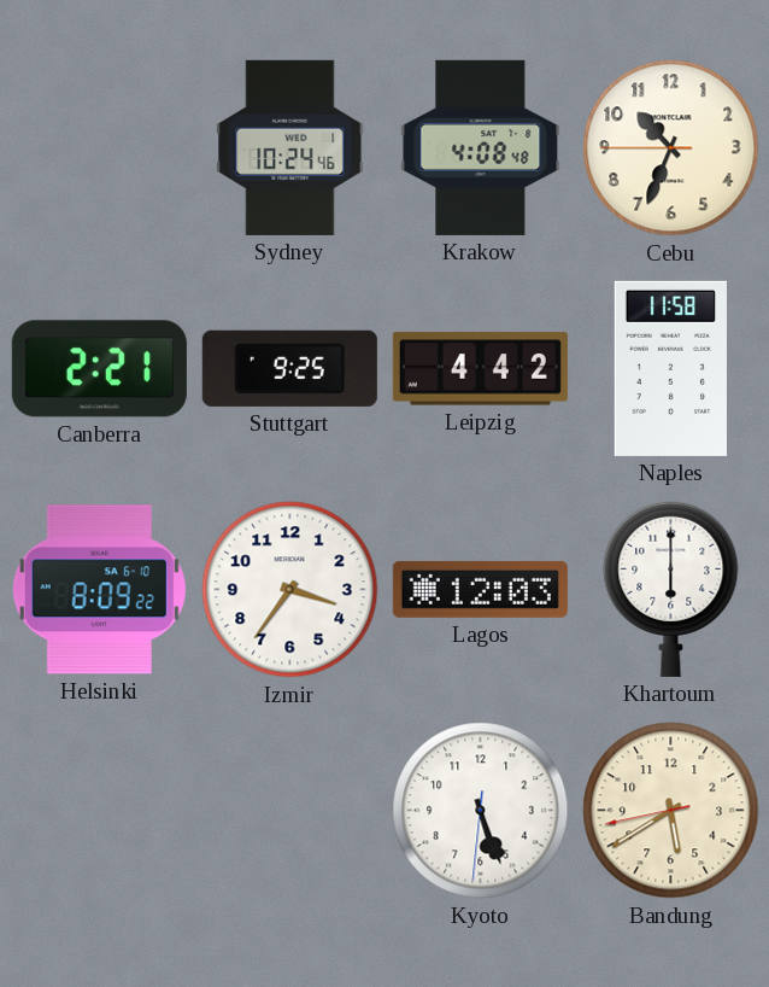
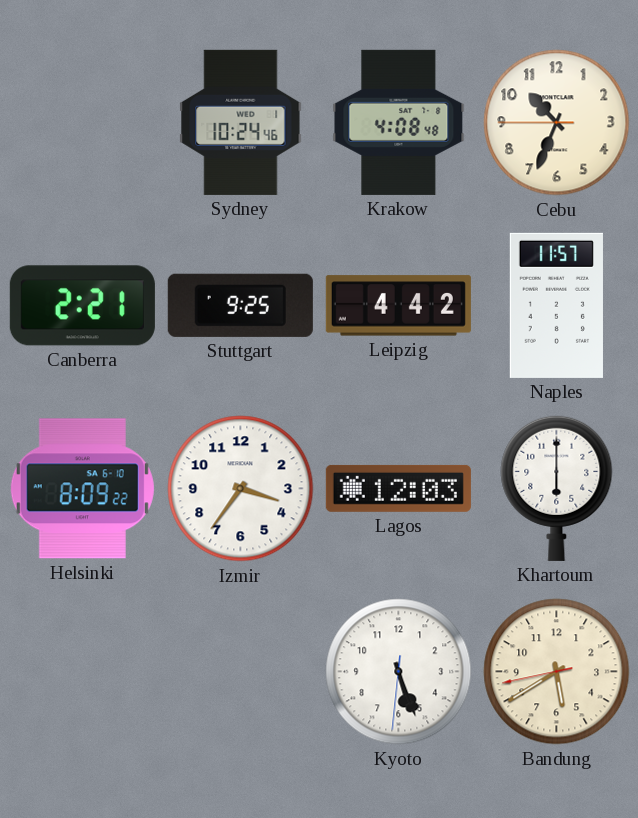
Naples: 11:58 -> 11:57 (556, 305)
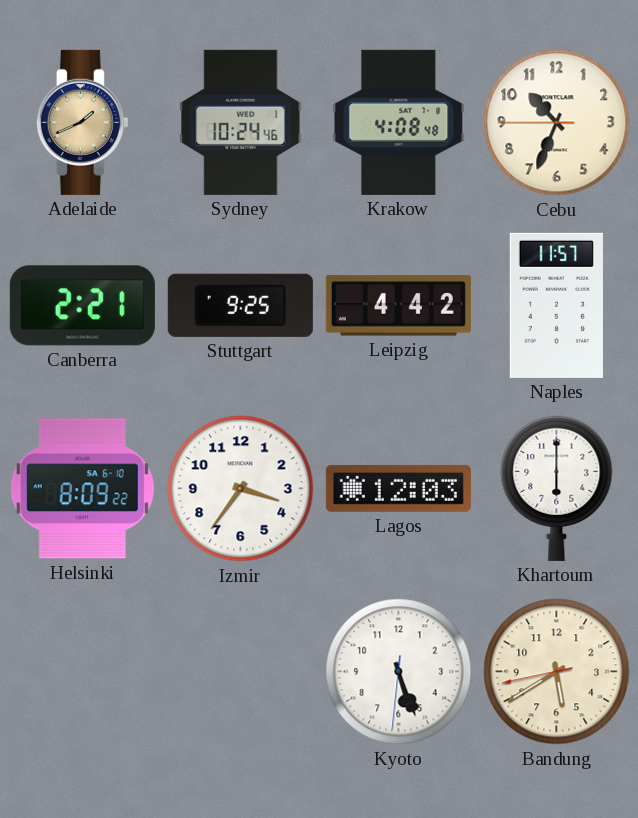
Adelaide: none -> 1:41 (82, 122)
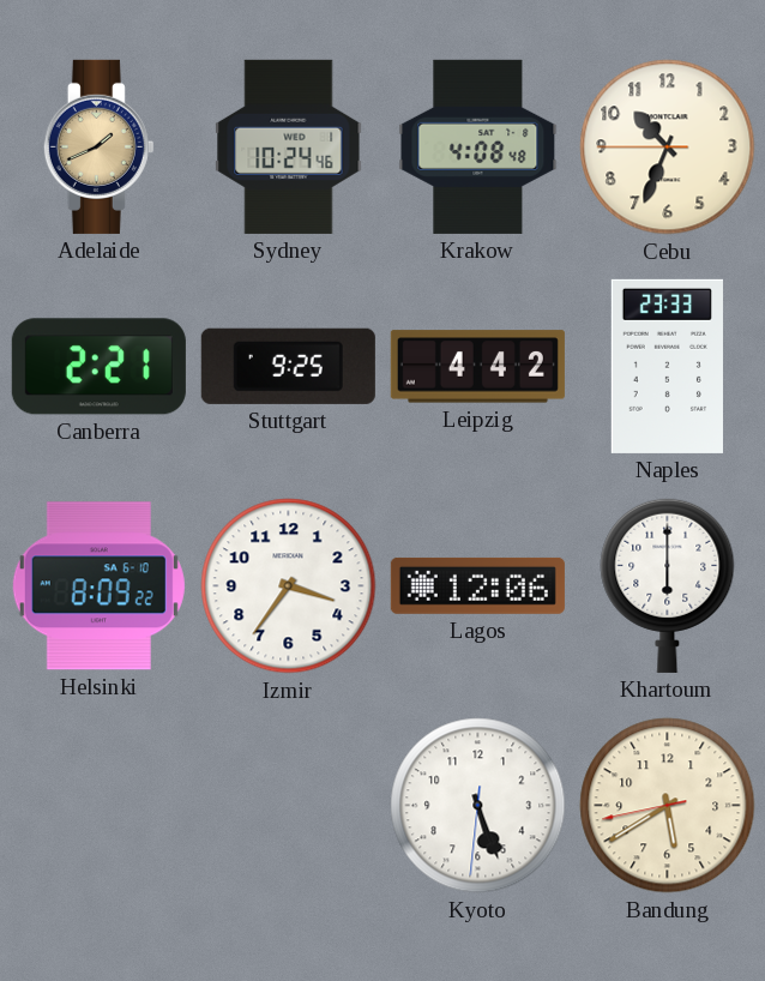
Naples: 11:57 -> 23:33 (667, 366)
Lagos: 12:03 -> 12:06 (477, 585)
